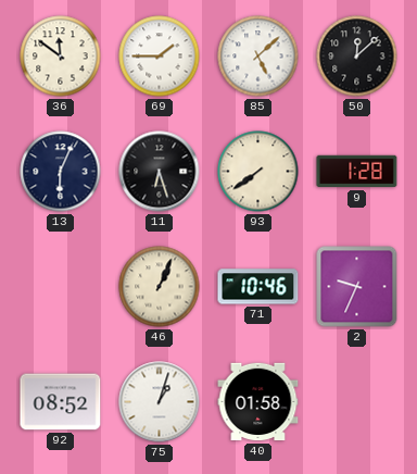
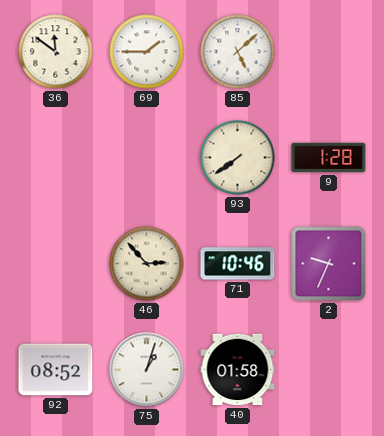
50: 12:08 -> none (357, 57)
13: 6:04 -> none (61, 172)
11: 6:27 -> none (160, 172)
46: 1:04 -> 2:53 (147, 264)
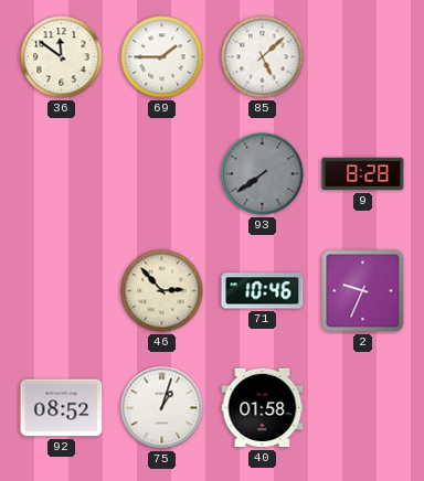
93 dial: cream -> grey (263, 174)
9: 1:28 -> 8:28 (363, 174)
